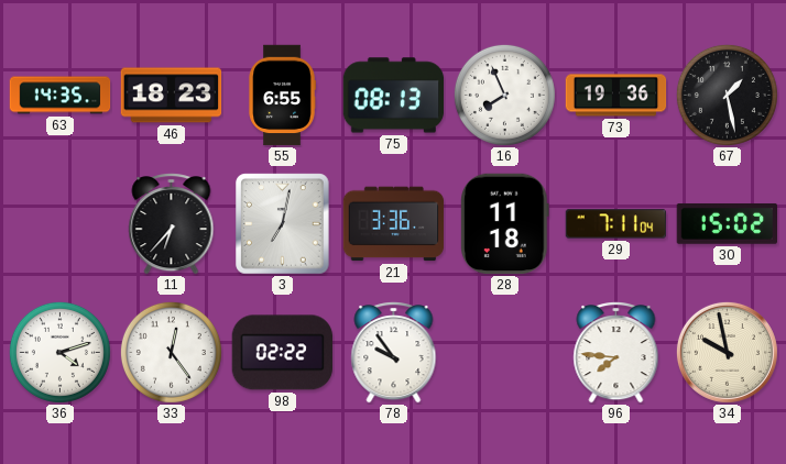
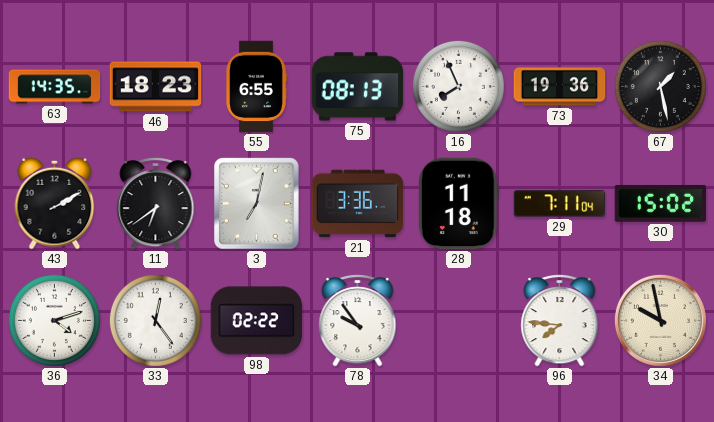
43: none -> 2:10 (55, 203)
11: 6:37 -> 6:39 (156, 204)
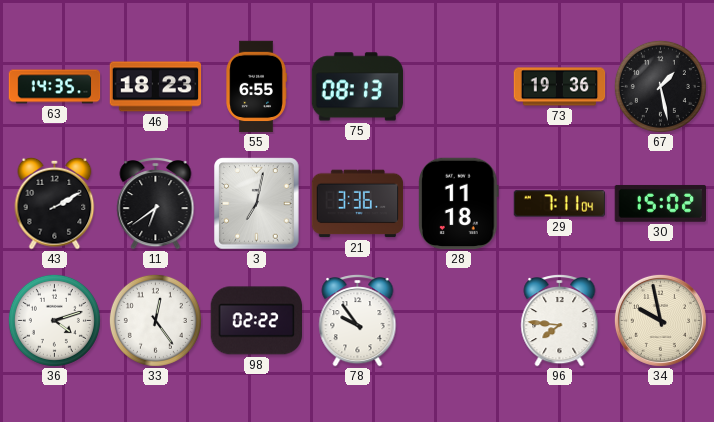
16: 7:56 -> none (458, 86)
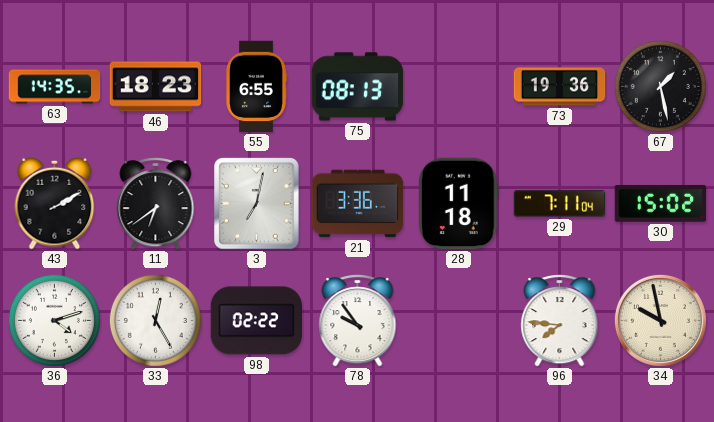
33: 12:24 -> 12:25 (155, 320)
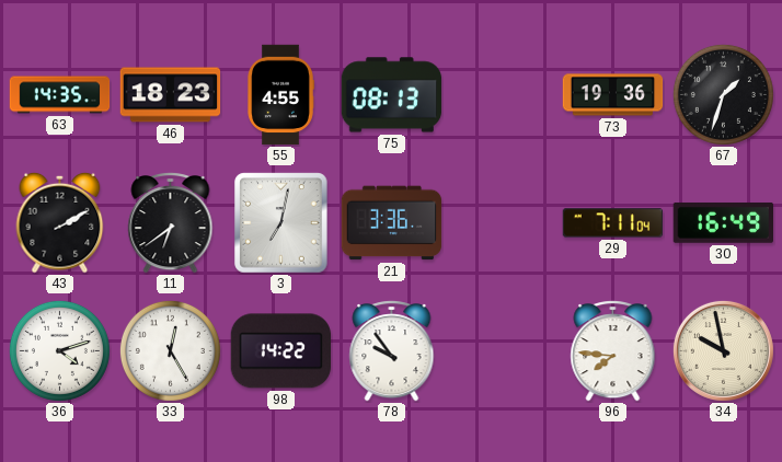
55: 6:55 -> 4:55 (280, 95)
67: 1:28 -> 1:33 (723, 94)
28: 11:18 -> none (459, 204)
30: 15:02 -> 16:49 (723, 222)
98: 02:22 -> 14:22 (281, 351)
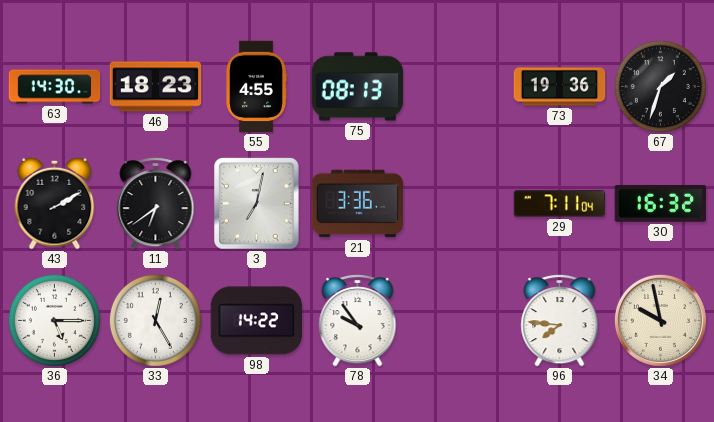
63: 14:35 -> 14:30 (55, 87)
30: 16:49 -> 16:32 (660, 203)
36: 4:12 -> 5:15 (54, 320)
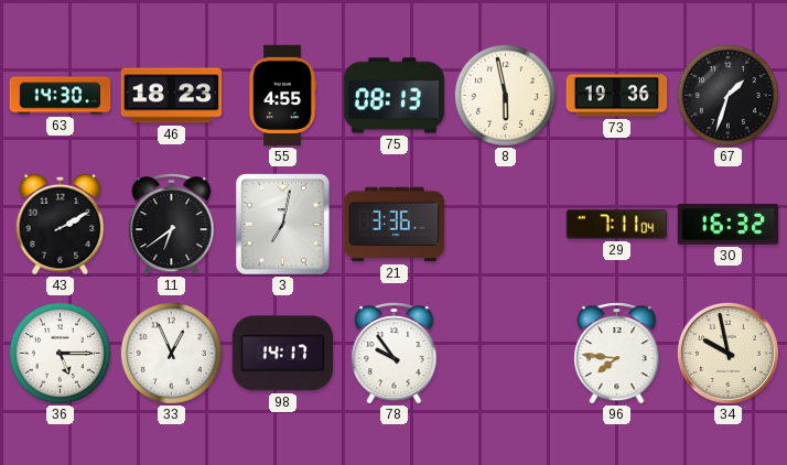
8: none -> 5:58 (505, 95)
33: 12:25 -> 12:56 (171, 353)
98: 14:22 -> 14:17 (283, 354)
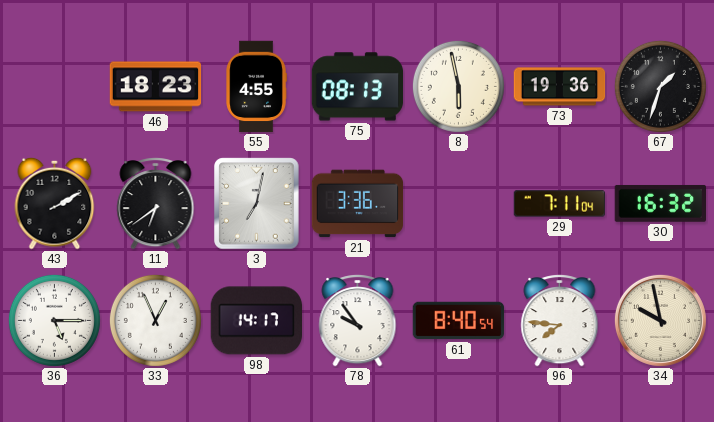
63: 14:30 -> none (61, 96)
61: none -> 8:40 (459, 321)
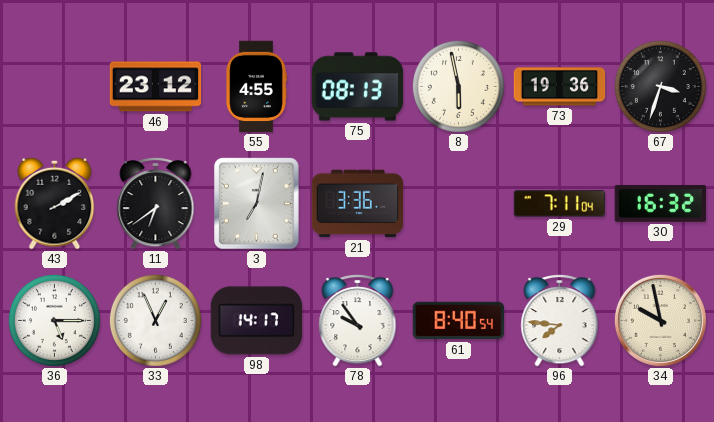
46: 18:23 -> 23:12 (156, 87)
67: 1:33 -> 3:33 (660, 86)
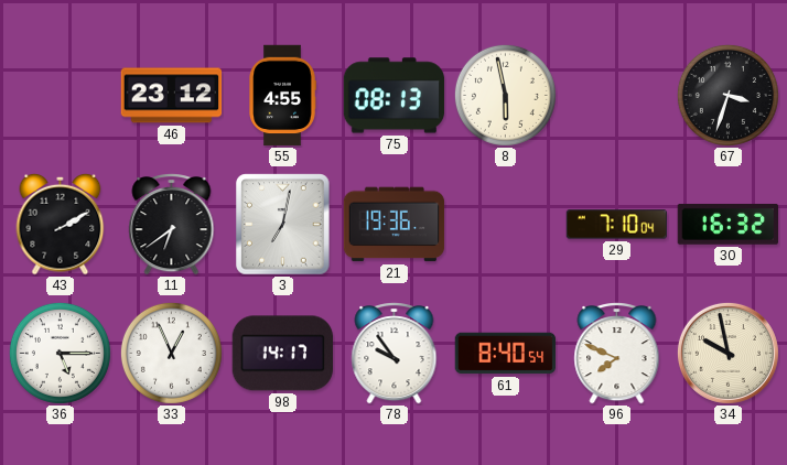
73: 19:36 -> none (560, 87)
21: 3:36 -> 19:36 (395, 225)
29: 7:11 -> 7:10 (617, 225)
96: 7:46 -> 7:49 (617, 354)
